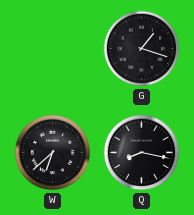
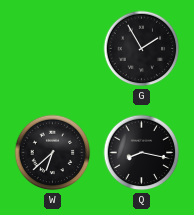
G: 1:18 -> 1:55 (142, 49)
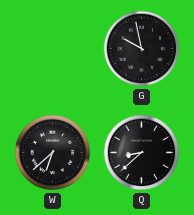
G: 1:55 -> 9:58 (142, 49)
Q: 8:17 -> 8:38 (142, 153)
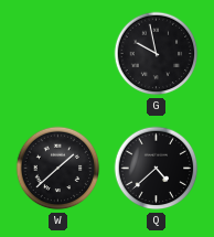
W: 6:38 -> 1:38 (58, 169)
Q: 8:38 -> 4:38 (157, 169)
